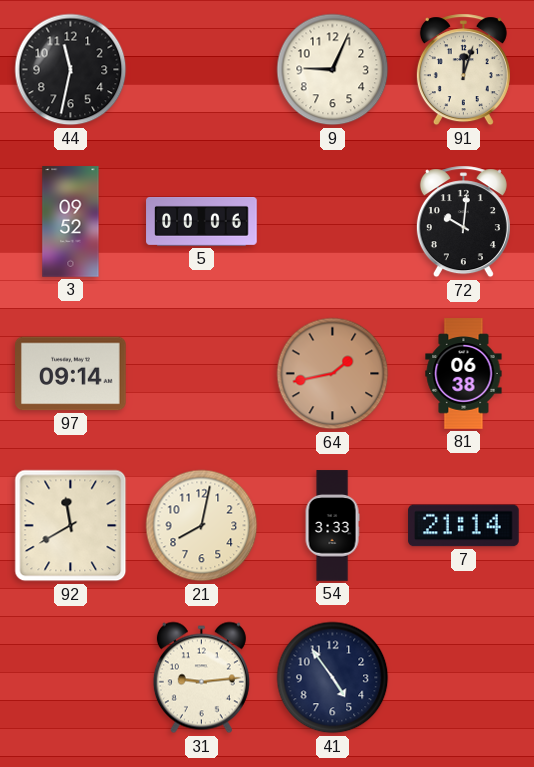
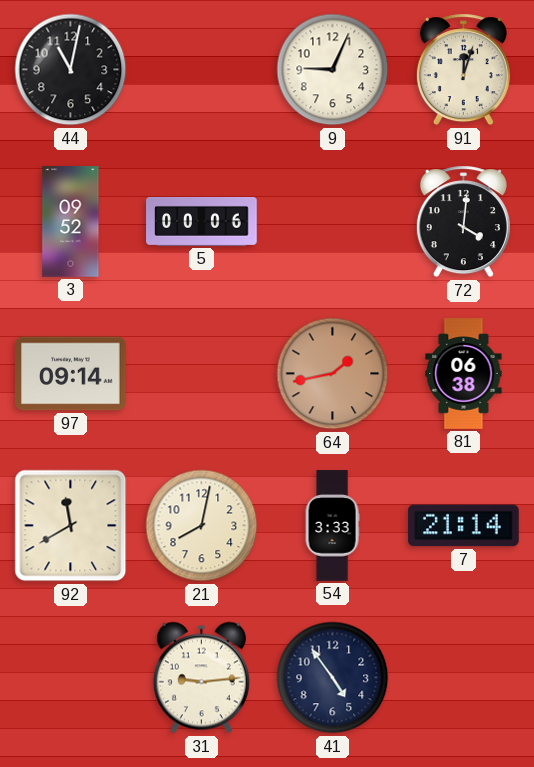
44: 11:32 -> 11:02 (71, 70)
72: 10:01 -> 4:01 (463, 222)
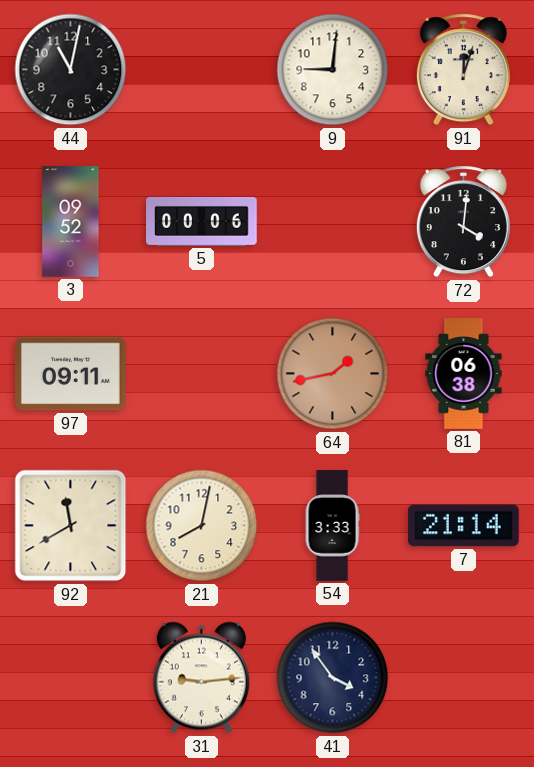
9: 9:04 -> 9:01 (333, 70)
97: 09:14 -> 09:11 (71, 374)
41: 4:54 -> 3:54 (333, 678)
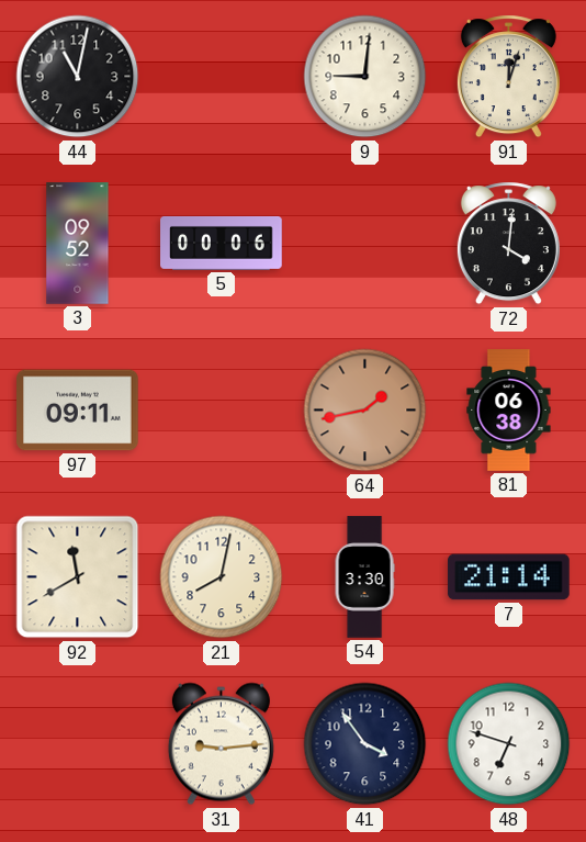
54: 3:33 -> 3:30 (364, 577)
48: none -> 6:48 (509, 744)
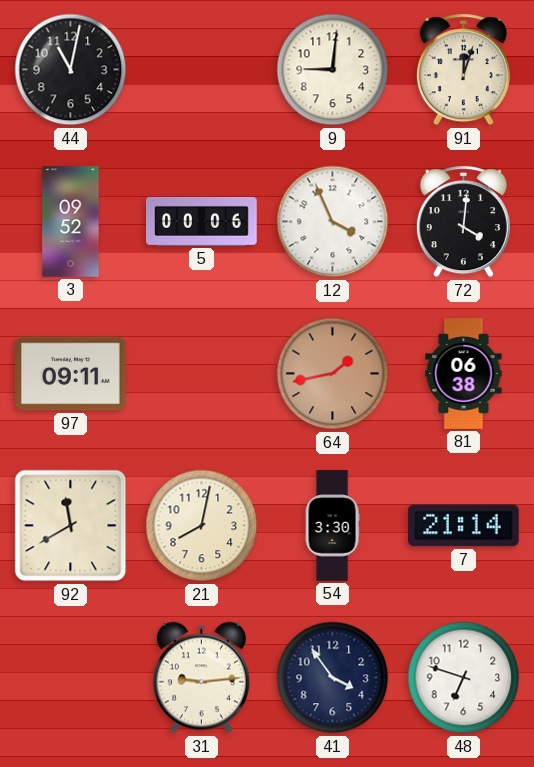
12: none -> 3:56 (333, 222)
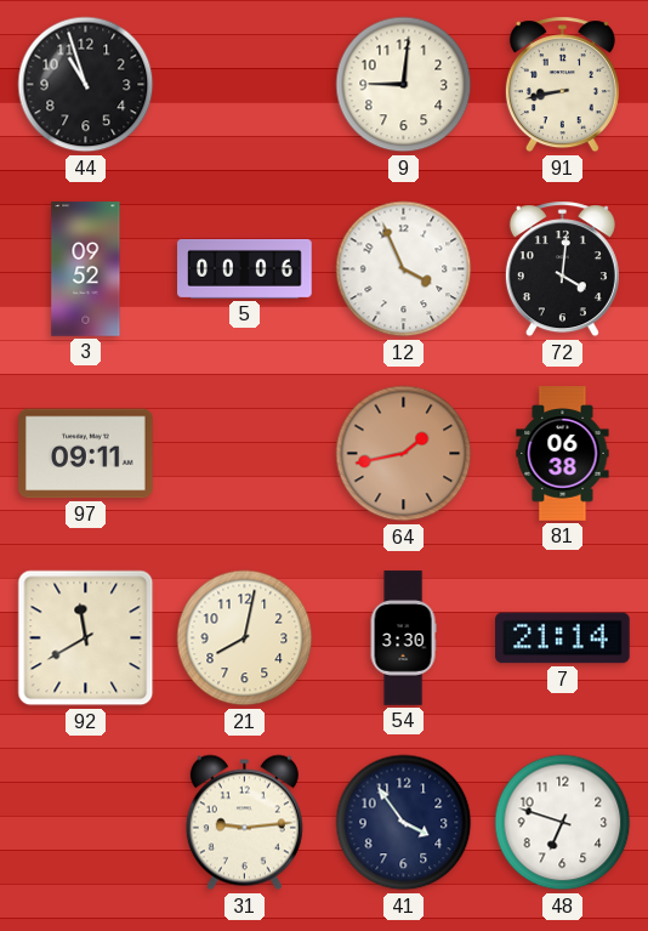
44: 11:02 -> 10:57 (86, 85)
91: 12:03 -> 8:43 (562, 85)
